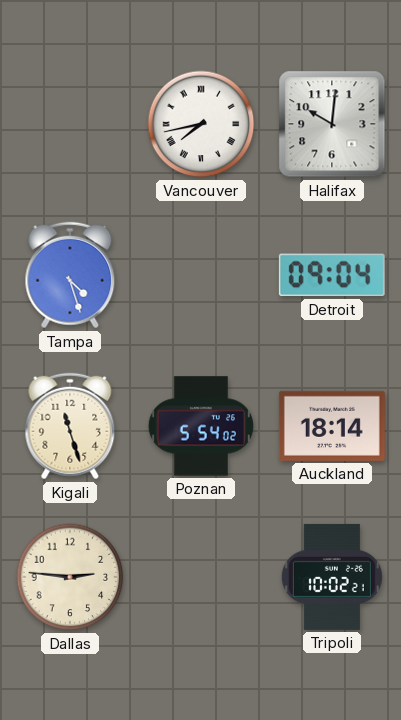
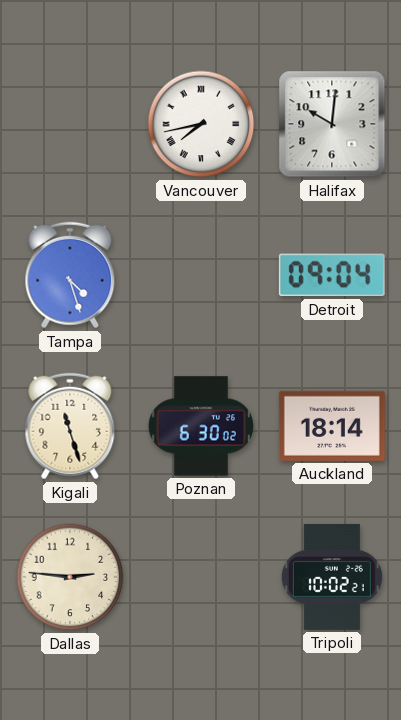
Poznan: 5:54 -> 6:30 (201, 426)
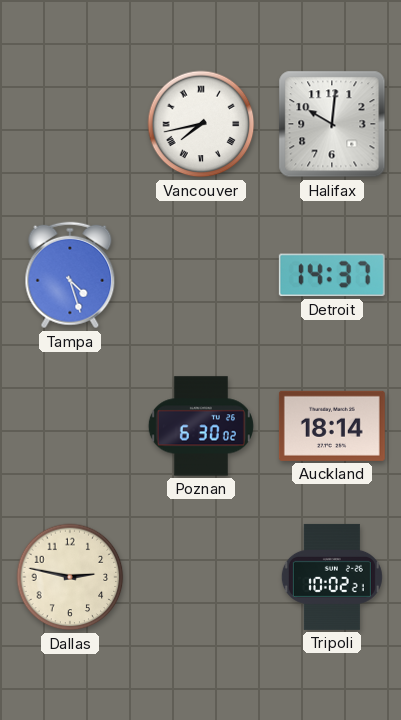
Detroit: 09:04 -> 14:37 (332, 275)
Kigali: 11:27 -> none (70, 426)
Dallas: 2:46 -> 2:47 (70, 577)
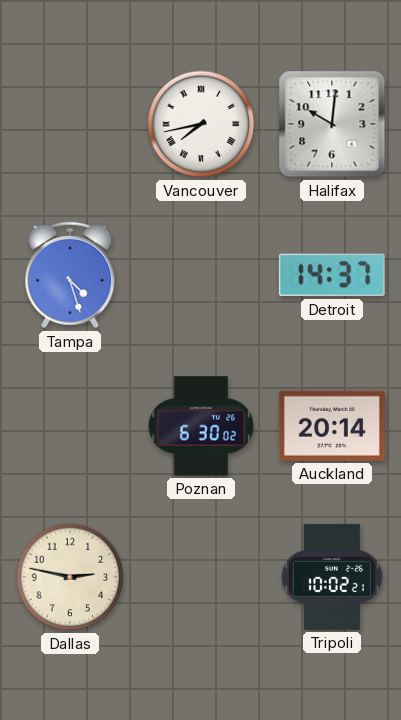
Auckland: 18:14 -> 20:14 (332, 426)
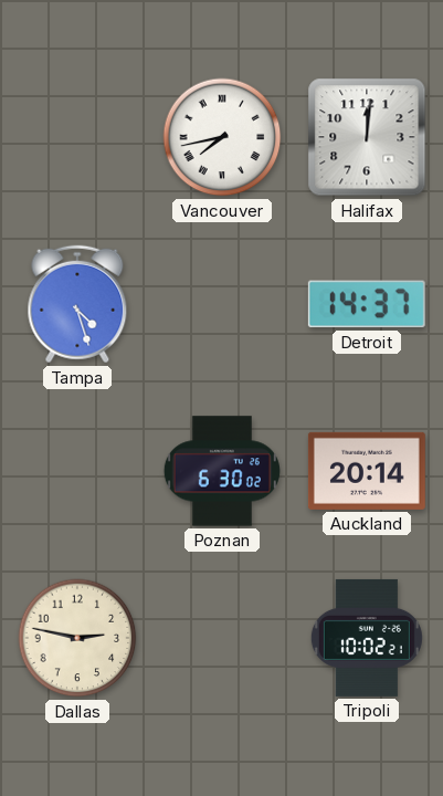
Halifax: 10:01 -> 12:01 (367, 137)
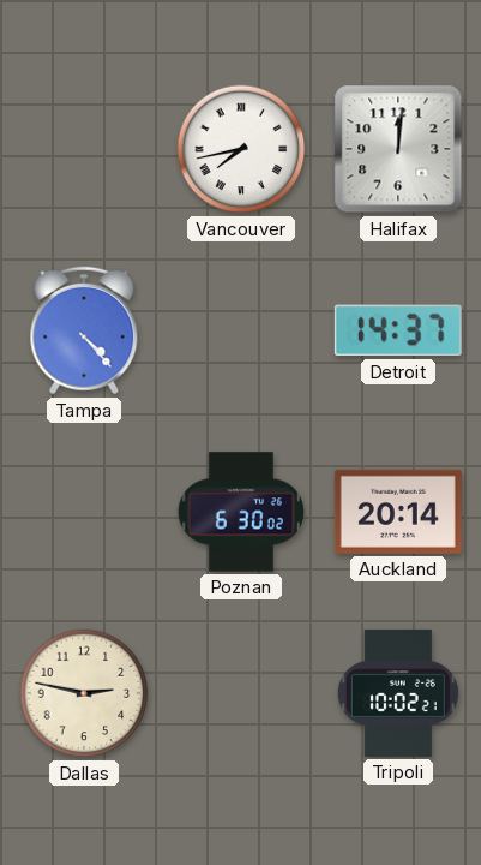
Tampa: 4:27 -> 4:23 (84, 330)
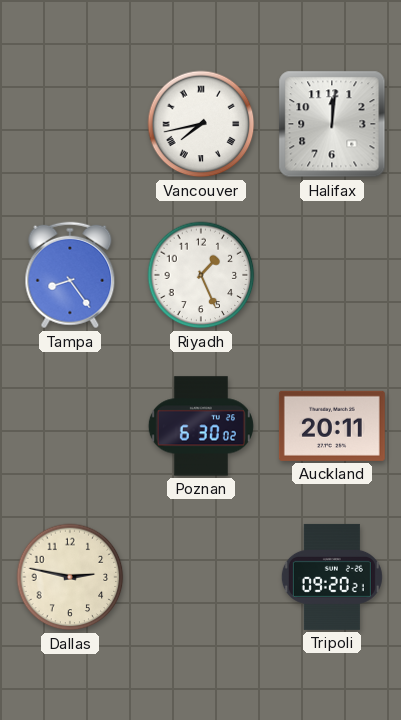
Tampa: 4:23 -> 8:24 (70, 275)
Riyadh: none -> 1:26 (201, 275)
Detroit: 14:37 -> none (398, 330)
Auckland: 20:14 -> 20:11 (332, 426)
Tripoli: 10:02 -> 09:20 (332, 577)
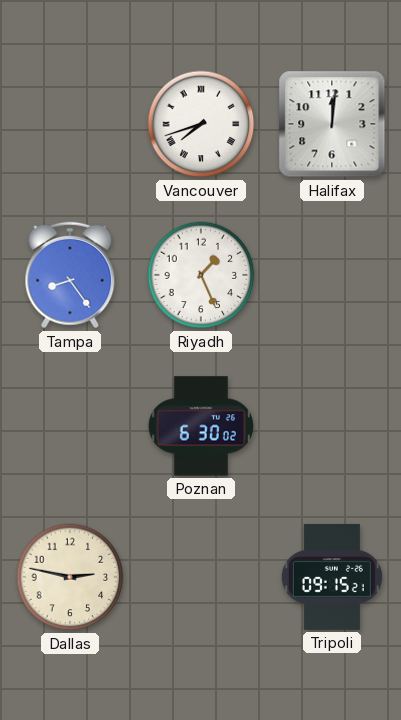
Vancouver: 7:43 -> 7:42 (201, 124)
Auckland: 20:11 -> none (332, 426)
Tripoli: 09:20 -> 09:15 (332, 577)
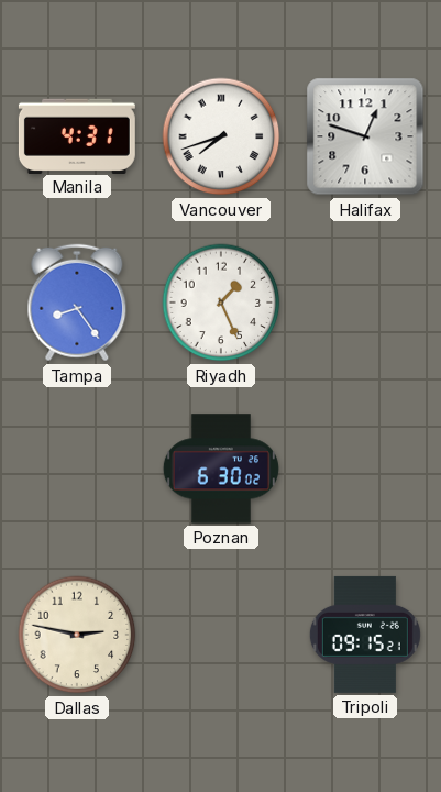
Manila: none -> 4:31 (77, 135)
Halifax: 12:01 -> 12:48 (365, 136)
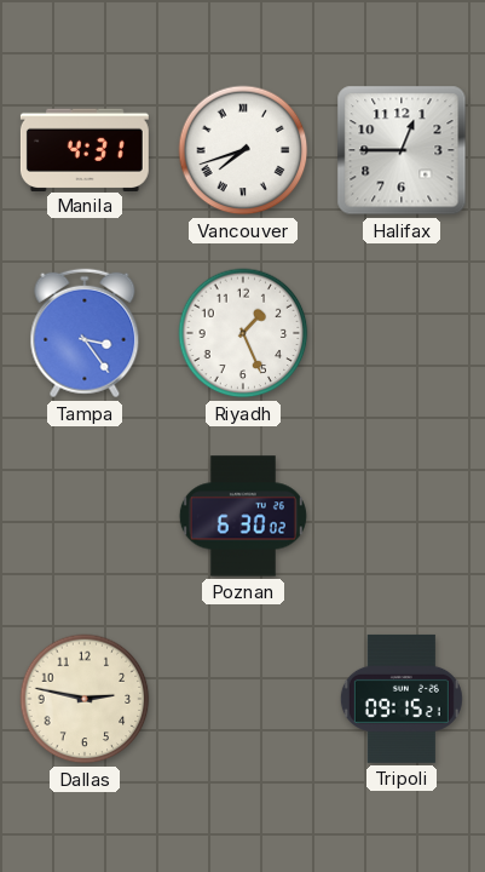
Halifax: 12:48 -> 12:45 (402, 150)
Tampa: 8:24 -> 3:24 (85, 333)
